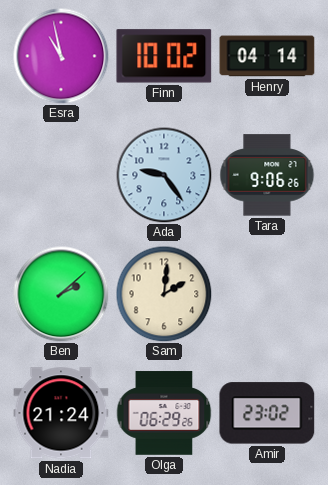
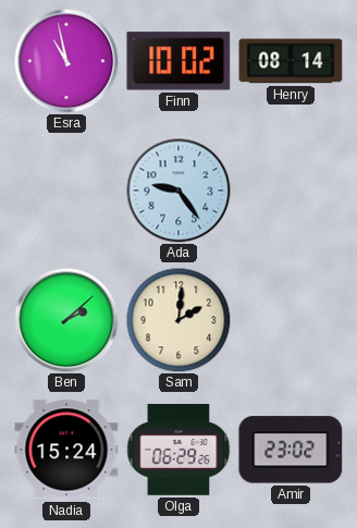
Henry: 04:14 -> 08:14 (291, 61)
Tara: 9:06 -> none (267, 175)
Nadia: 21:24 -> 15:24 (66, 450)
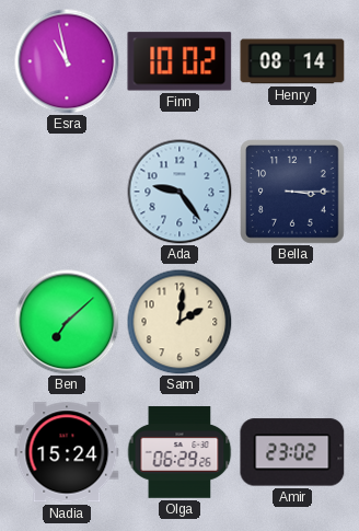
Bella: none -> 3:15 (293, 193)
Ben: 2:08 -> 7:08 (67, 322)
